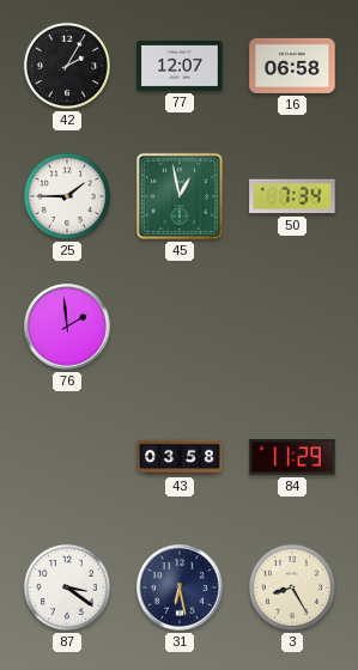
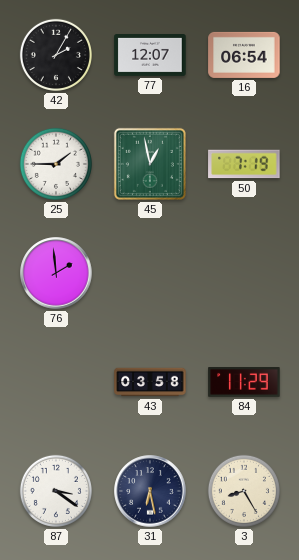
16: 06:58 -> 06:54 (244, 55)
50: 7:34 -> 7:19 (244, 164)
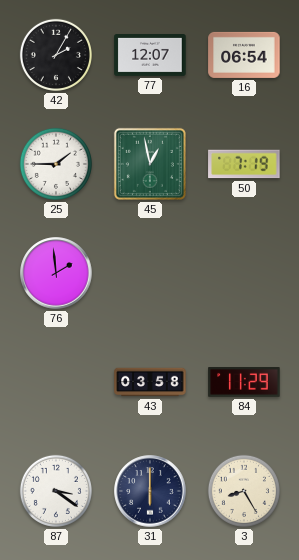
31: 6:28 -> 6:00 (150, 491)
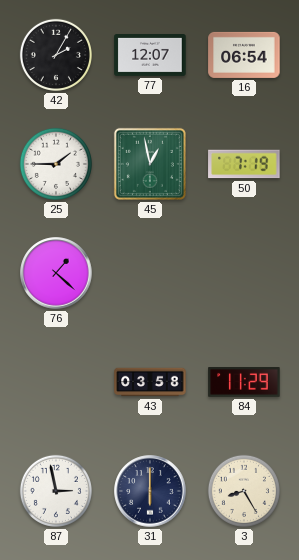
76: 1:59 -> 1:22 (56, 273)
87: 3:21 -> 2:58 (56, 491)
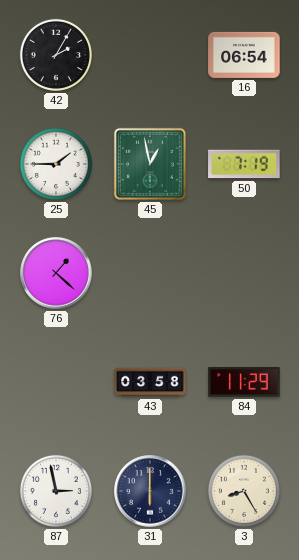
77: 12:07 -> none (150, 56)
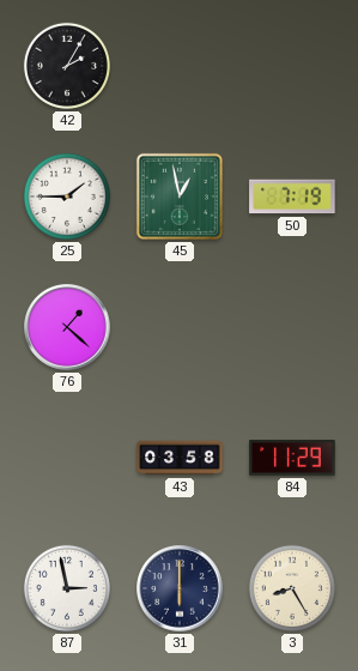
16: 06:54 -> none (244, 55)
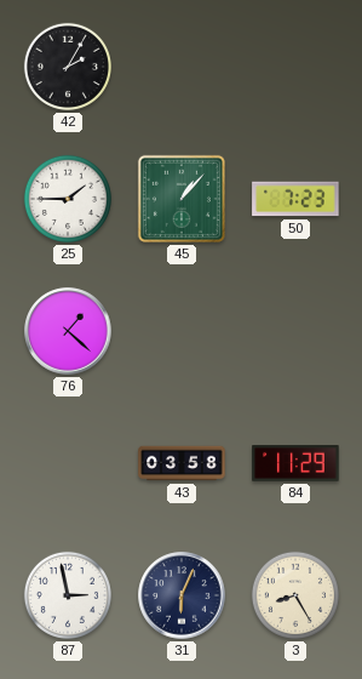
45: 12:58 -> 1:07 (182, 199)
50: 7:19 -> 7:23 (295, 199)
31: 6:00 -> 6:04 (182, 595)
